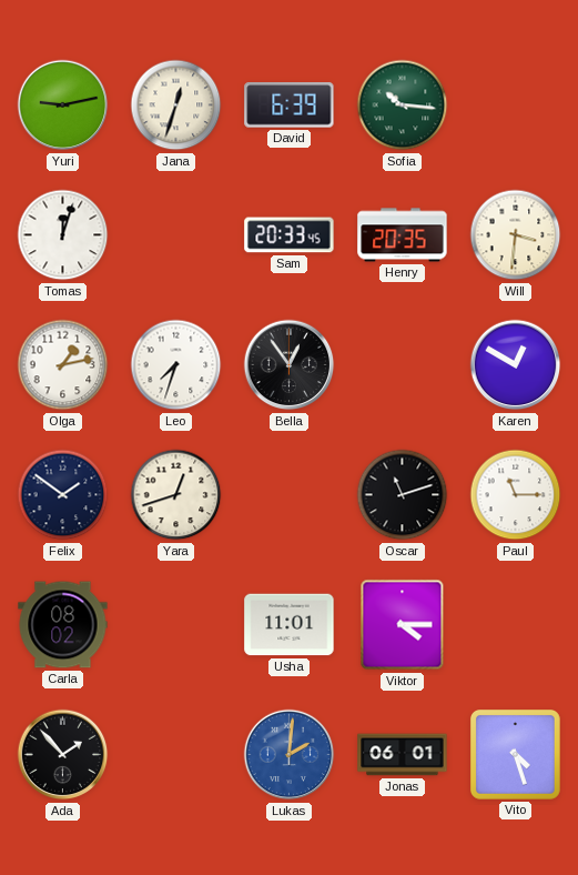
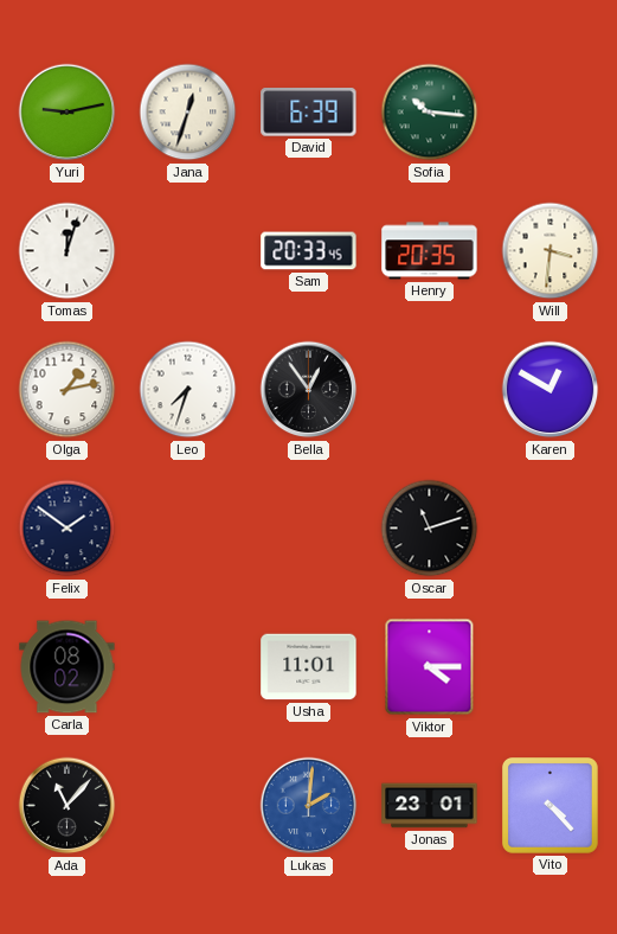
Yara: 12:42 -> none (176, 495)
Paul: 11:15 -> none (516, 495)
Ada: 1:53 -> 11:07 (68, 806)
Jonas: 06:01 -> 23:01 (430, 806)
Vito: 4:27 -> 4:23 (551, 806)
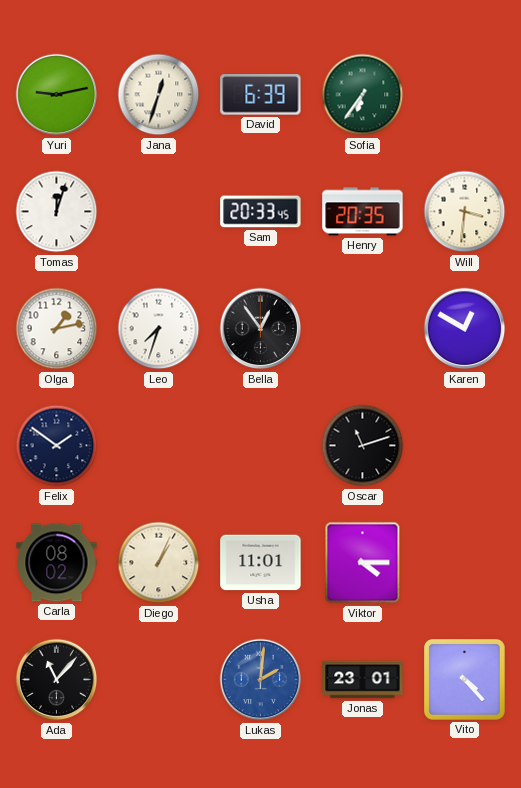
Sofia: 10:16 -> 6:36 (363, 95)
Diego: none -> 1:04 (159, 563)
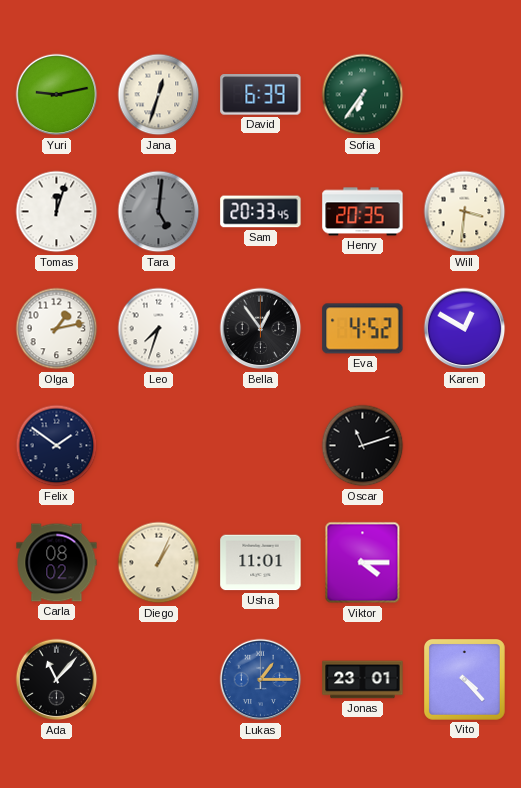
Tara: none -> 5:01 (159, 212)
Eva: none -> 4:52 (363, 329)
Lukas: 2:01 -> 1:15 (261, 680)
